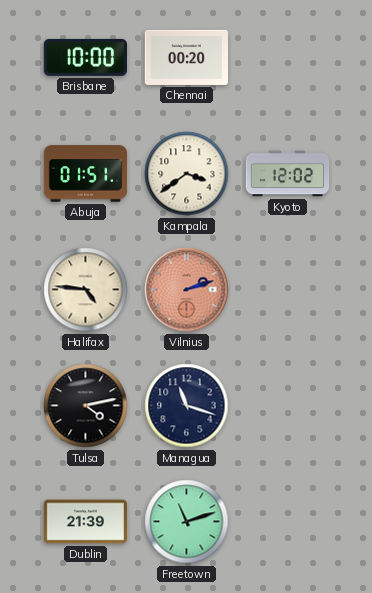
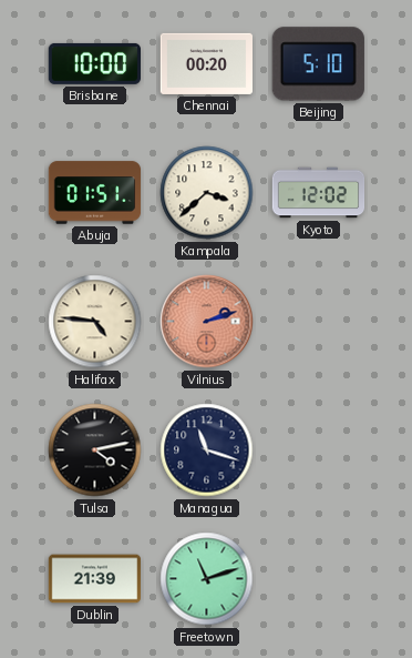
Beijing: none -> 5:10 (318, 64)
Kampala: 3:39 -> 3:38 (207, 193)
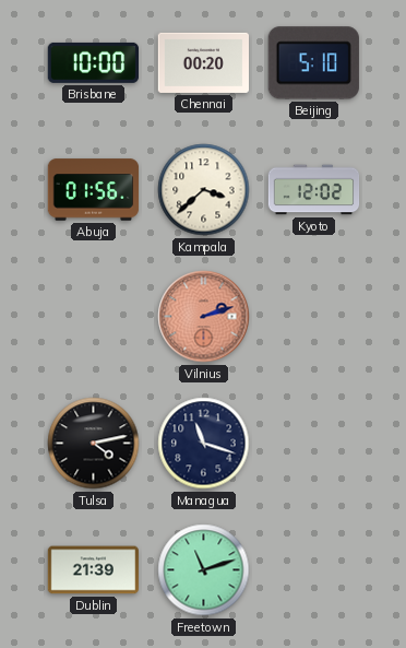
Abuja: 01:51 -> 01:56 (94, 190)
Halifax: 4:46 -> none (95, 322)
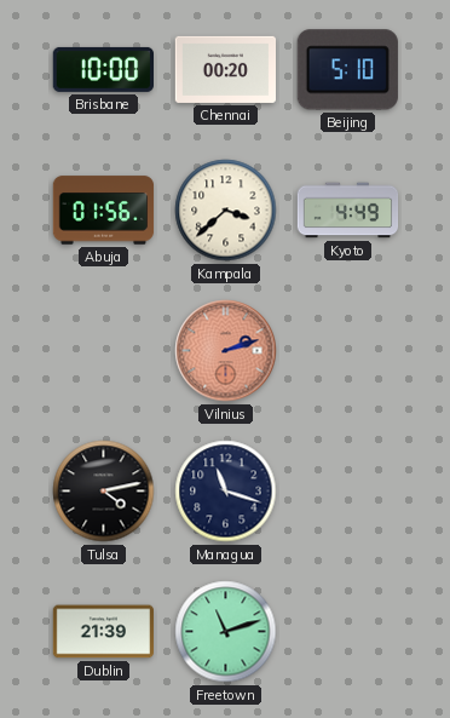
Kyoto: 12:02 -> 4:49 (348, 211)
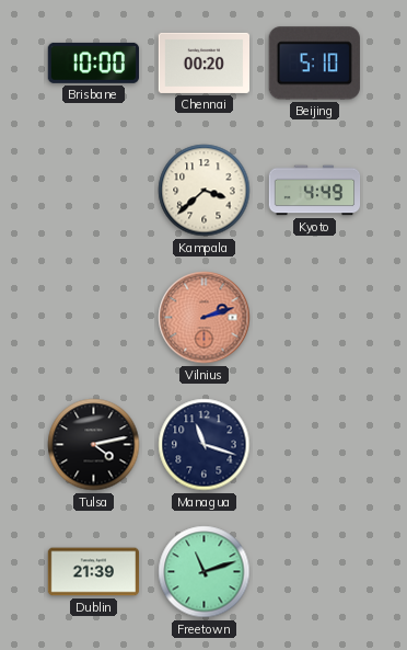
Abuja: 01:56 -> none (104, 211)
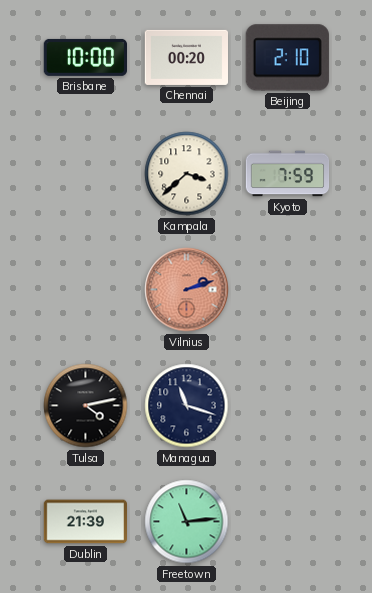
Beijing: 5:10 -> 2:10 (287, 58)
Kyoto: 4:49 -> 7:59 (288, 174)
Freetown: 11:12 -> 11:14 (187, 522)
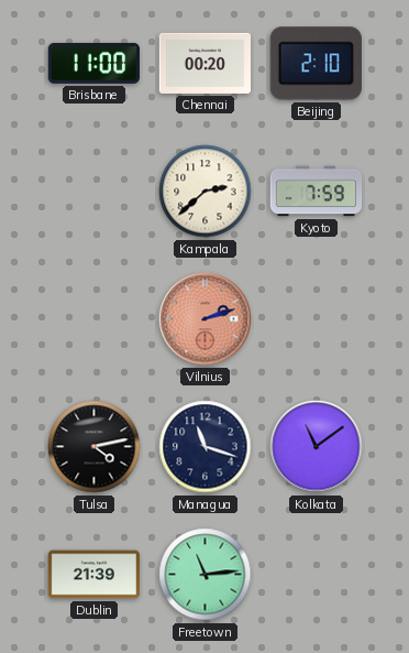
Brisbane: 10:00 -> 11:00 (93, 63)
Kampala: 3:38 -> 2:38 (206, 192)
Kolkata: none -> 11:09 (317, 447)
